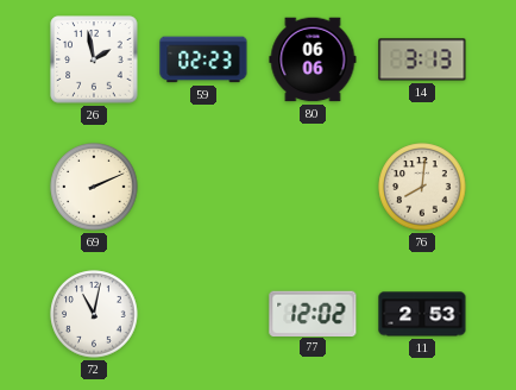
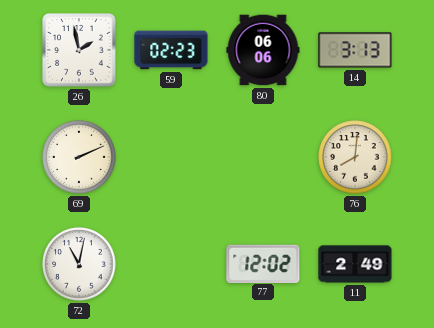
11: 2:53 -> 2:49 (355, 264)
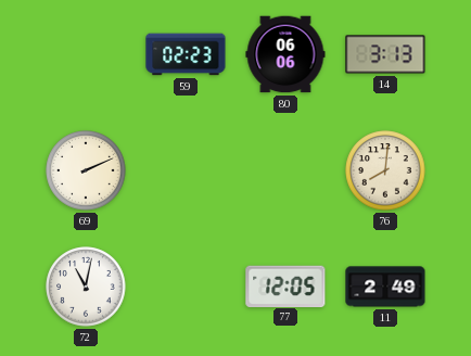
26: 1:58 -> none (79, 50)
77: 12:02 -> 12:05 (285, 285)
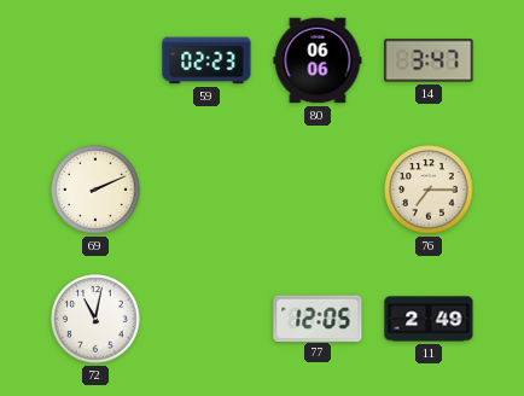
14: 3:13 -> 3:47 (429, 60)
76: 8:01 -> 7:15 (429, 190)
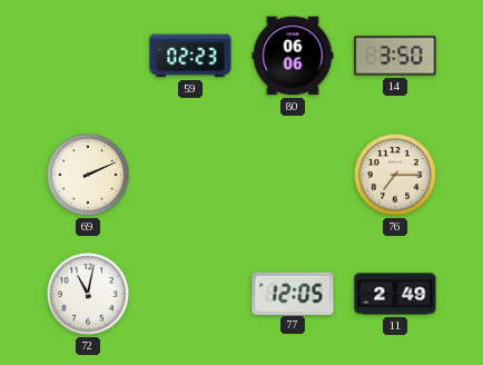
14: 3:47 -> 3:50 (395, 56)
